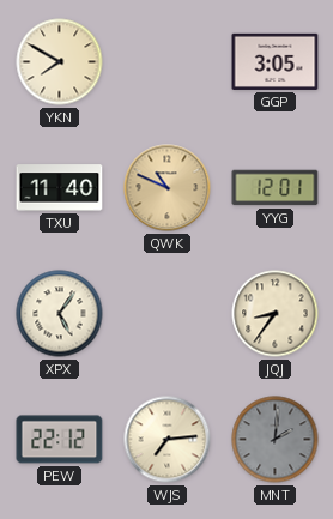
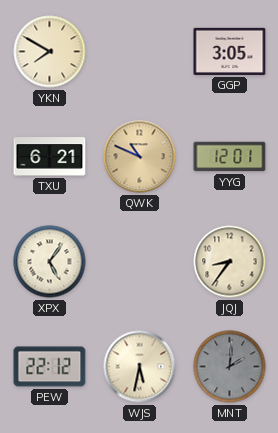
TXU: 11:40 -> 6:21 (50, 157)
WJS: 7:14 -> 5:32 (140, 367)
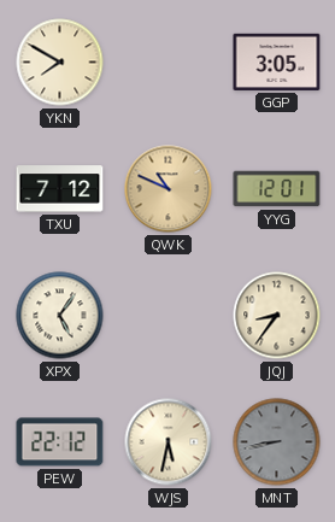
TXU: 6:21 -> 7:12 (60, 189)
MNT: 2:01 -> 8:43 (277, 442)
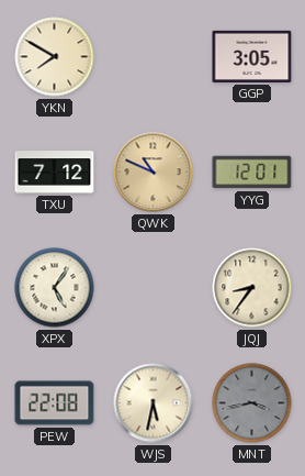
PEW: 22:12 -> 22:08 (55, 403)
MNT: 8:43 -> 3:43 (252, 403)
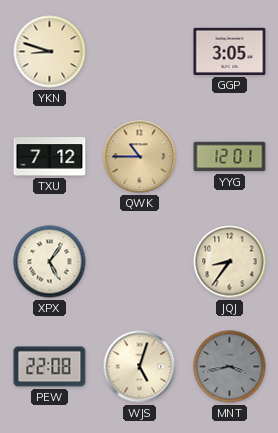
YKN: 7:50 -> 8:48 (50, 52)
QWK: 10:49 -> 10:45 (140, 157)
WJS: 5:32 -> 5:03 (140, 367)
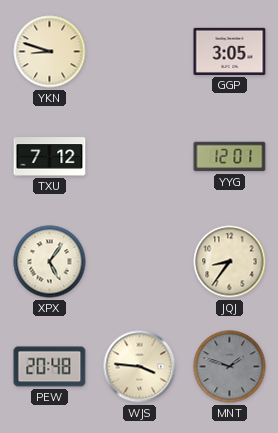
QWK: 10:45 -> none (140, 157)
PEW: 22:08 -> 20:48 (50, 367)
WJS: 5:03 -> 3:46 (140, 367)
MNT: 3:43 -> 1:48 (230, 367)
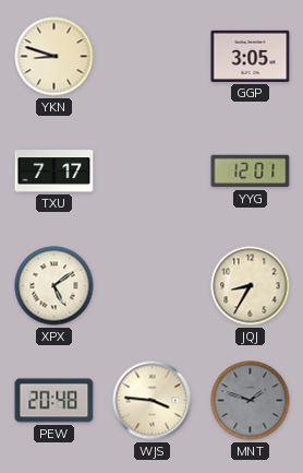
TXU: 7:12 -> 7:17 (54, 172)
XPX: 5:06 -> 5:09 (54, 286)
JQJ: 8:36 -> 8:35 (251, 286)
